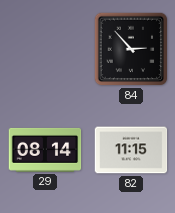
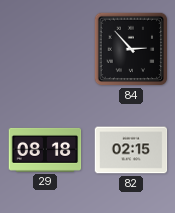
29: 08:14 -> 08:18 (45, 150)
82: 11:15 -> 02:15 (131, 150)
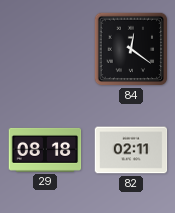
84: 2:53 -> 12:21 (131, 49)
82: 02:15 -> 02:11 (131, 150)
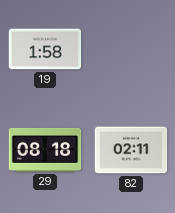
19: none -> 1:58 (45, 49)
84: 12:21 -> none (131, 49)
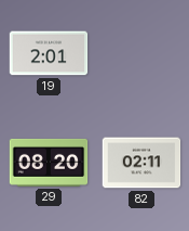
19: 1:58 -> 2:01 (49, 53)
29: 08:18 -> 08:20 (49, 163)
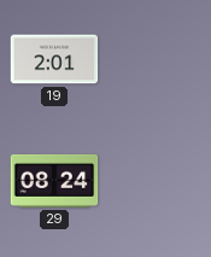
29: 08:20 -> 08:24 (54, 181)
82: 02:11 -> none (141, 163)
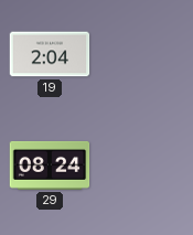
19: 2:01 -> 2:04 (50, 54)
